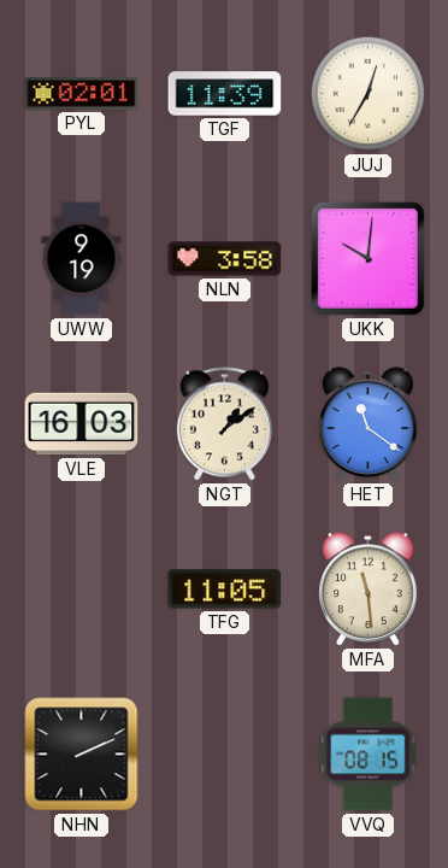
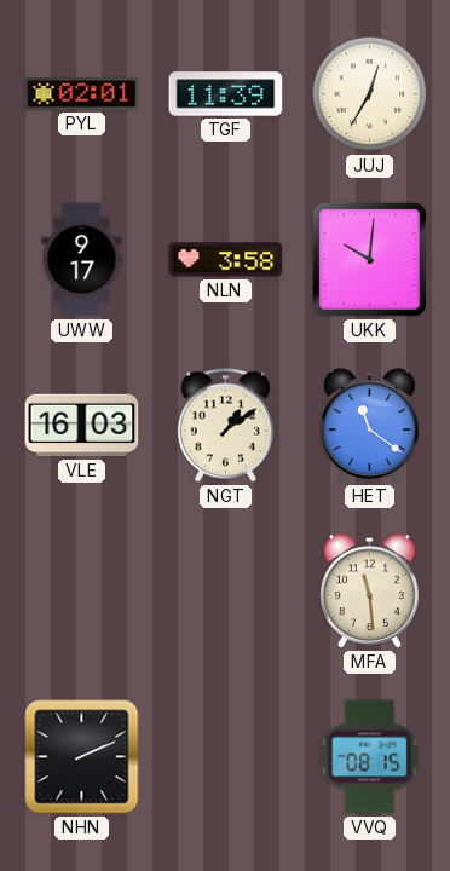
UWW: 9:19 -> 9:17 (82, 260)
TFG: 11:05 -> none (225, 590)
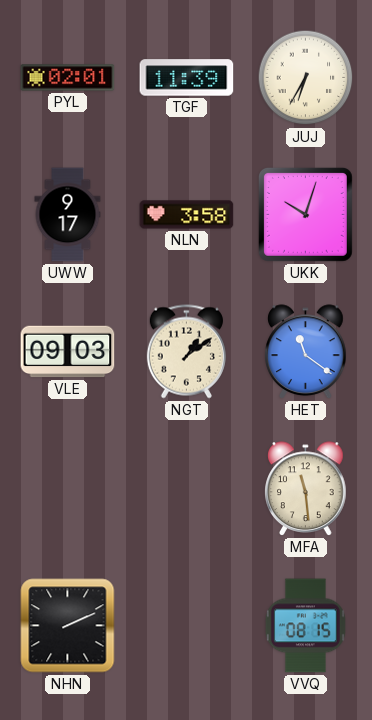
JUJ: 12:35 -> 6:35 (306, 78)
UKK: 10:01 -> 10:03 (305, 214)
VLE: 16:03 -> 09:03 (68, 352)
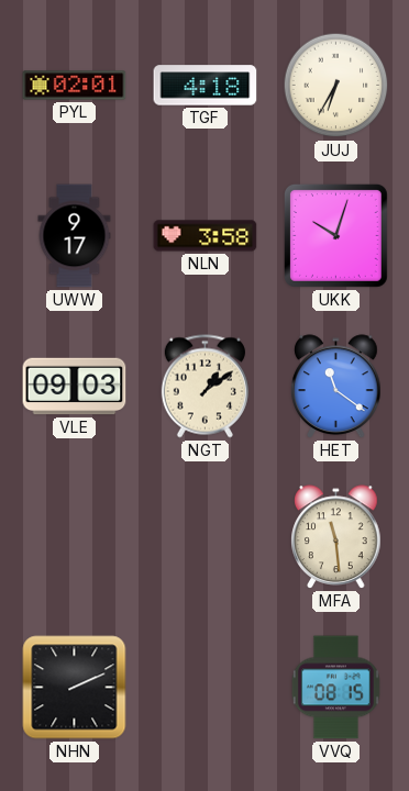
TGF: 11:39 -> 4:18 (206, 86)
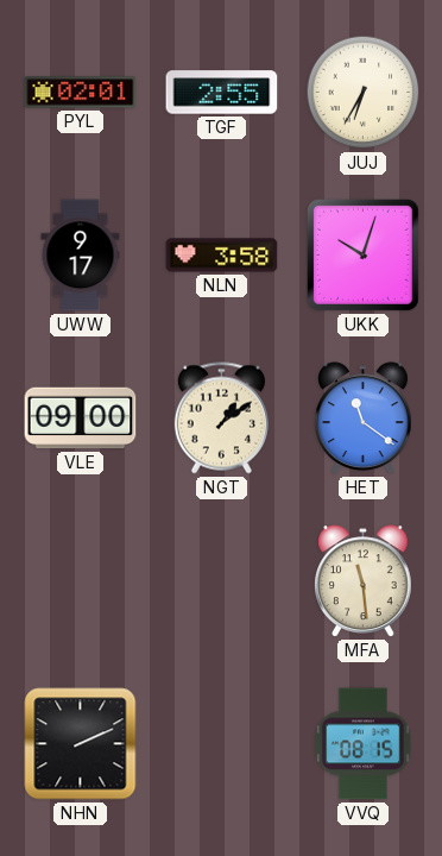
TGF: 4:18 -> 2:55 (222, 93)
VLE: 09:03 -> 09:00 (81, 418)
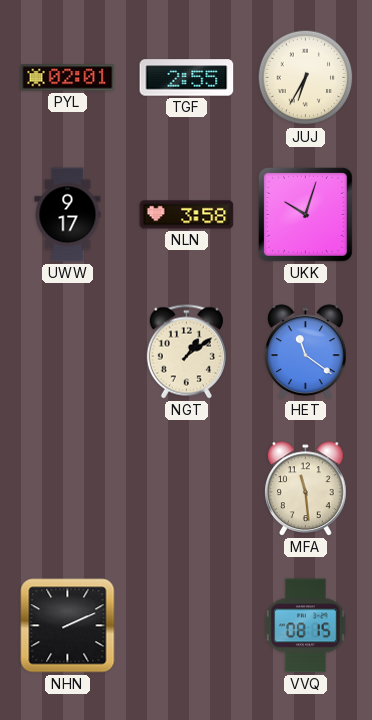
VLE: 09:00 -> none (81, 418)
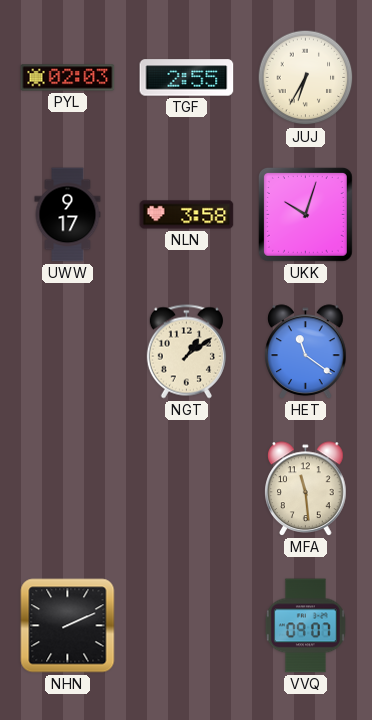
PYL: 02:01 -> 02:03 (68, 78)
VVQ: 08:15 -> 09:07 (305, 626)
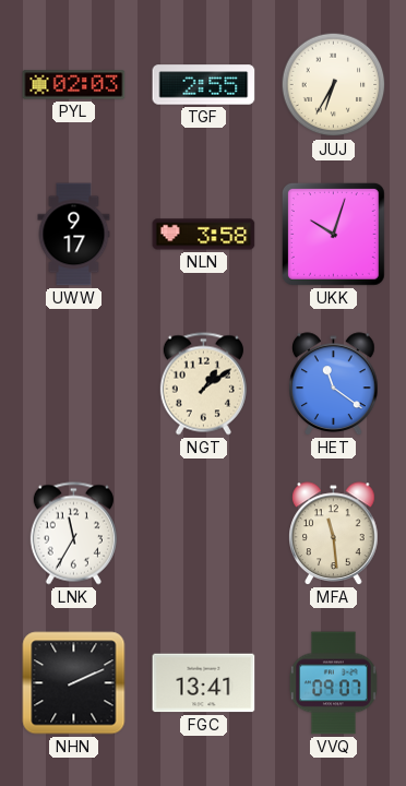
LNK: none -> 11:35 (73, 534)
FGC: none -> 13:41 (204, 683)
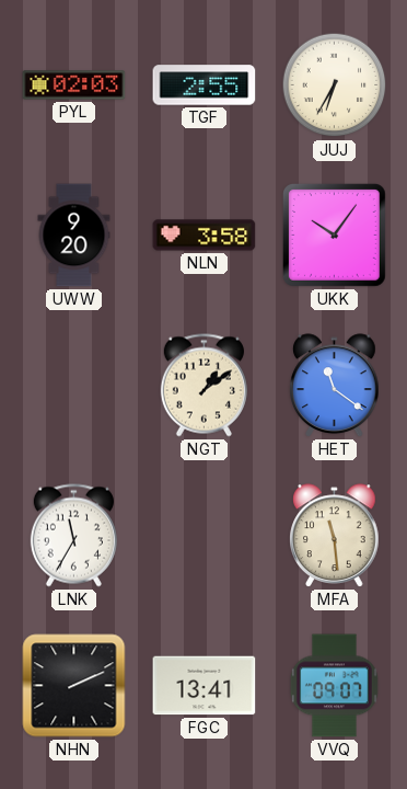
UWW: 9:17 -> 9:20 (74, 236)
UKK: 10:03 -> 10:06 (334, 235)
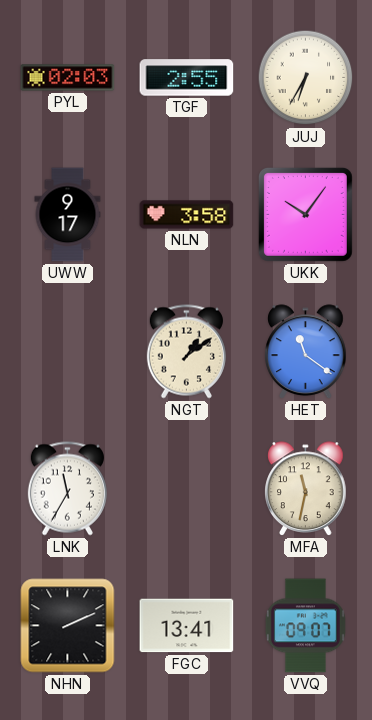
UWW: 9:20 -> 9:17 (68, 215)
MFA: 11:29 -> 11:32 (306, 489)
